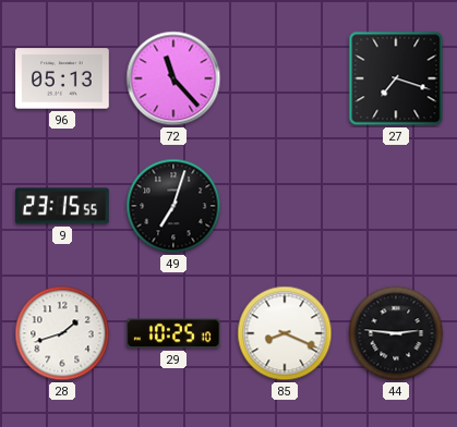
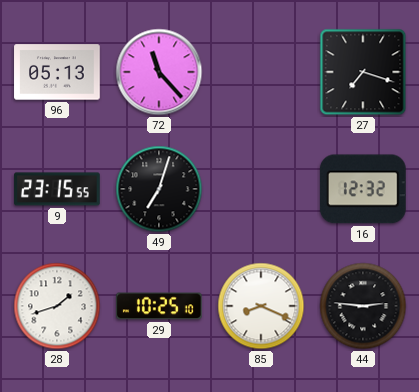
16: none -> 12:32 (363, 189)
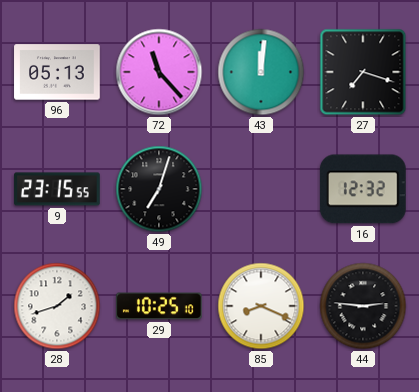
43: none -> 12:01 (261, 72)
